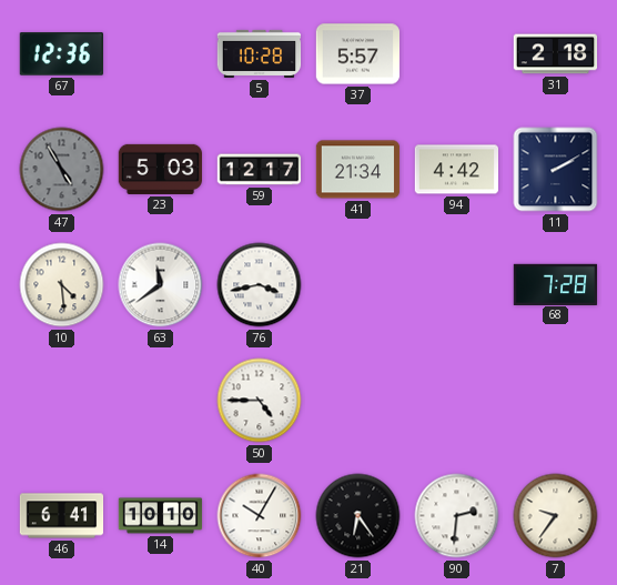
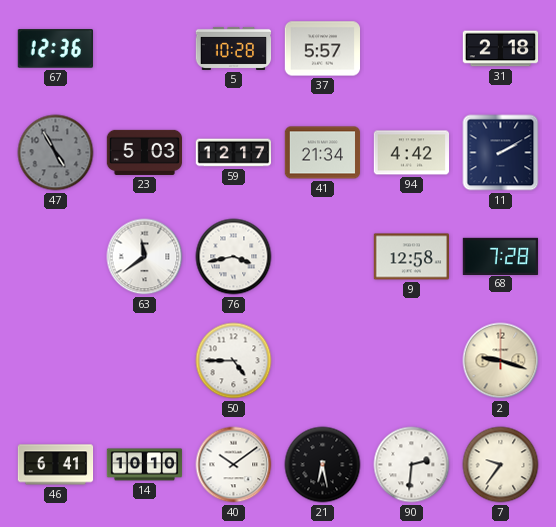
10: 4:29 -> none (62, 285)
9: none -> 12:58 (411, 257)
2: none -> 9:18 (501, 361)
40: 10:05 -> 10:09 (234, 465)
21: 6:24 -> 6:28 (323, 465)
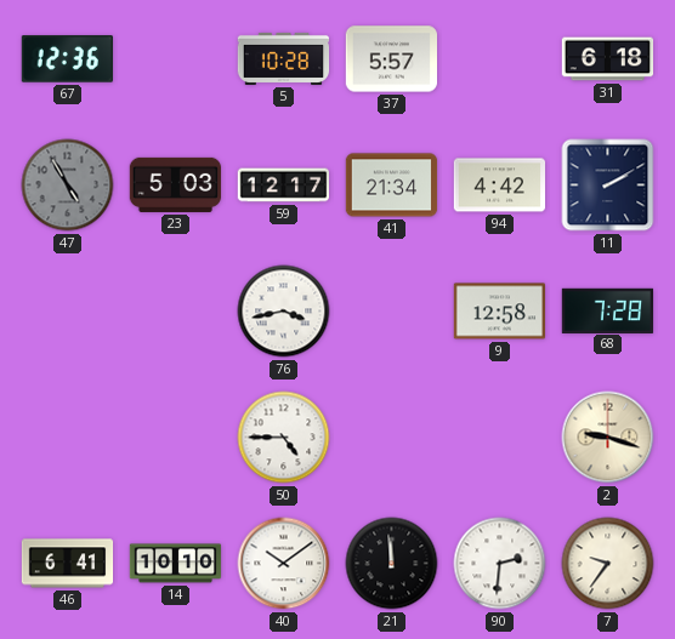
31: 2:18 -> 6:18 (608, 59)
63: 11:39 -> none (145, 257)
21: 6:28 -> 11:59 (392, 564)
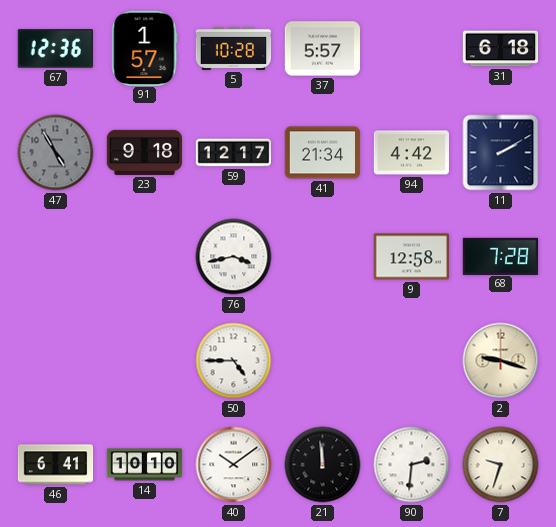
91: none -> 1:57 (145, 48)
23: 5:03 -> 9:18 (145, 152)
7: 9:36 -> 9:33 (501, 465)
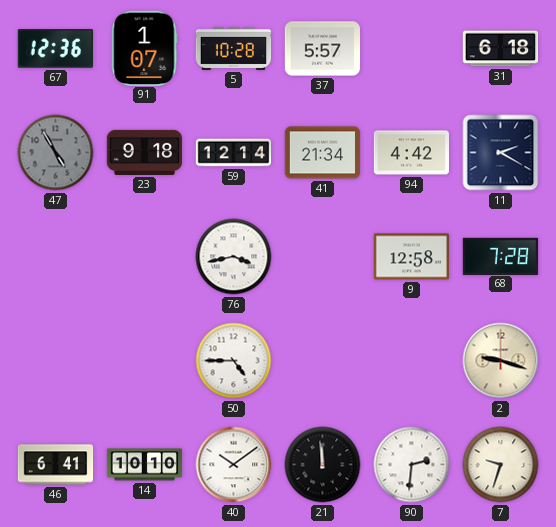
91: 1:57 -> 1:07 (145, 48)
59: 12:17 -> 12:14 (234, 153)
11: 2:10 -> 2:20 (501, 153)
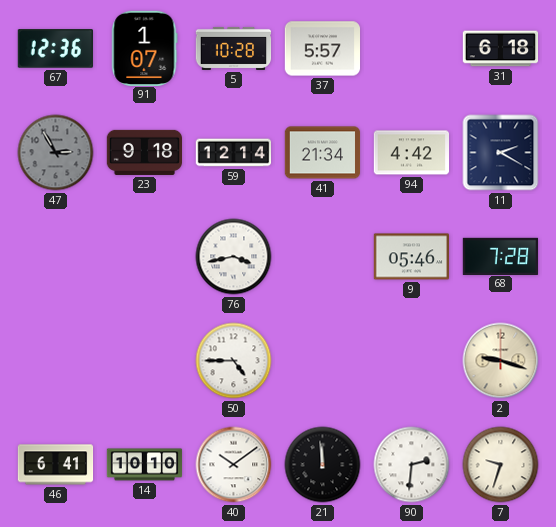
47: 4:55 -> 2:55 (56, 153)
9: 12:58 -> 05:46 (411, 257)
